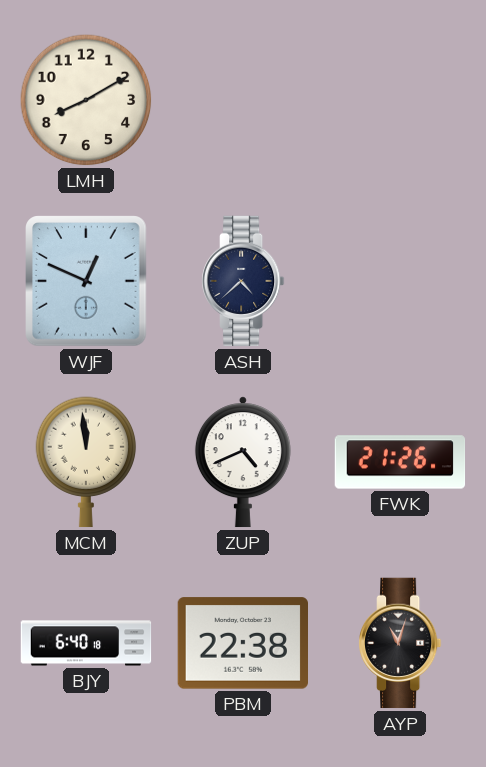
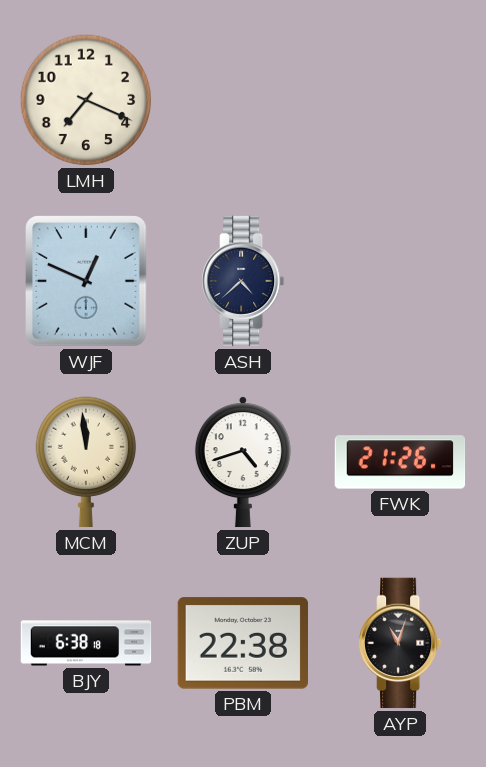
LMH: 8:10 -> 7:19 (86, 100)
ZUP: 4:41 -> 4:42 (243, 462)
BJY: 6:40 -> 6:38 (86, 643)
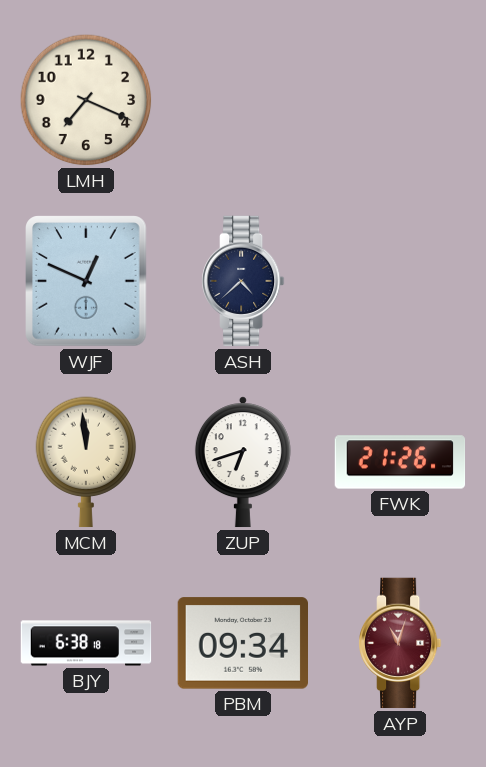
ZUP: 4:42 -> 6:42 (243, 462)
PBM: 22:38 -> 09:34 (243, 643)
AYP dial: black -> burgundy (401, 643)
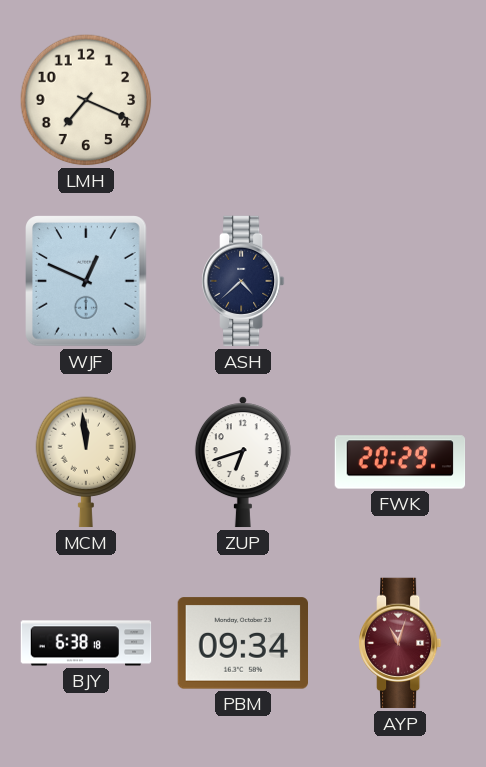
FWK: 21:26 -> 20:29 (400, 462)
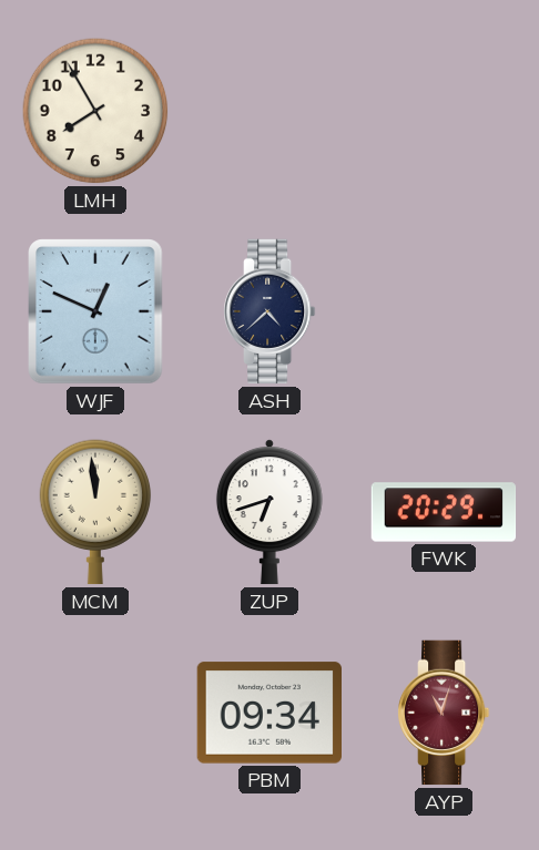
LMH: 7:19 -> 7:55 (95, 111)
BJY: 6:38 -> none (86, 643)
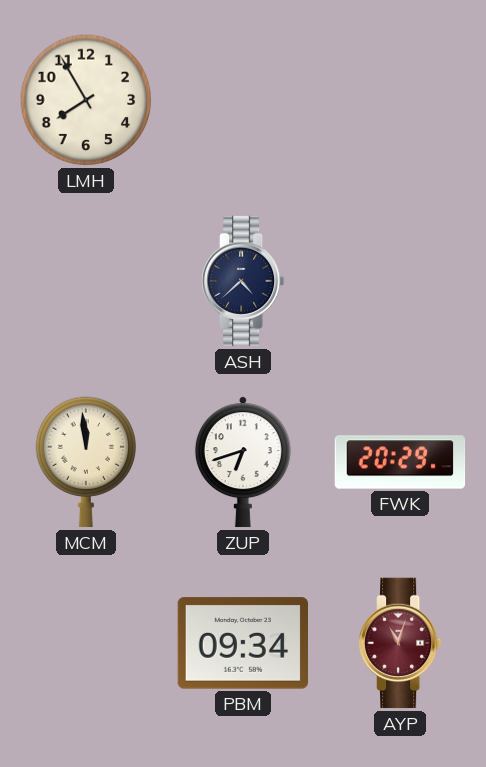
WJF: 12:49 -> none (96, 311)
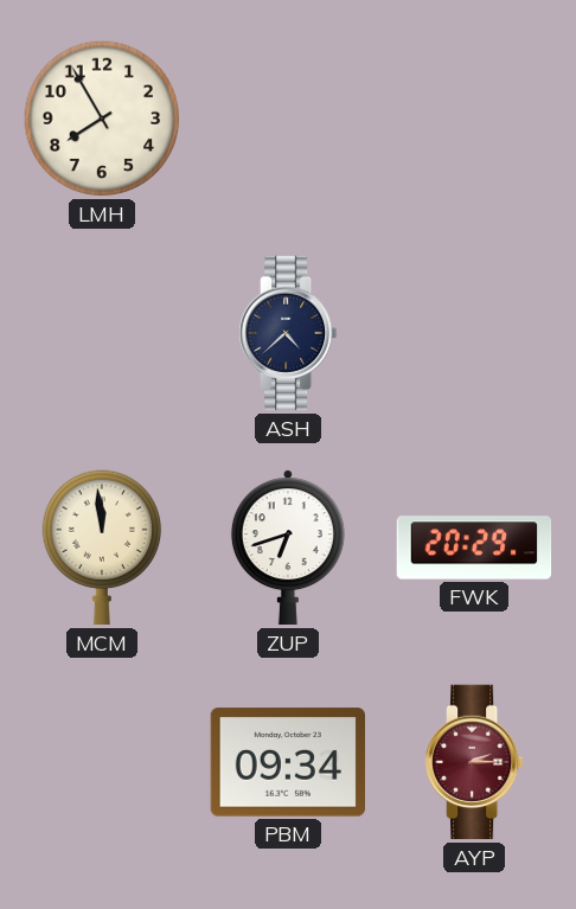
AYP: 11:03 -> 2:15 (475, 762)
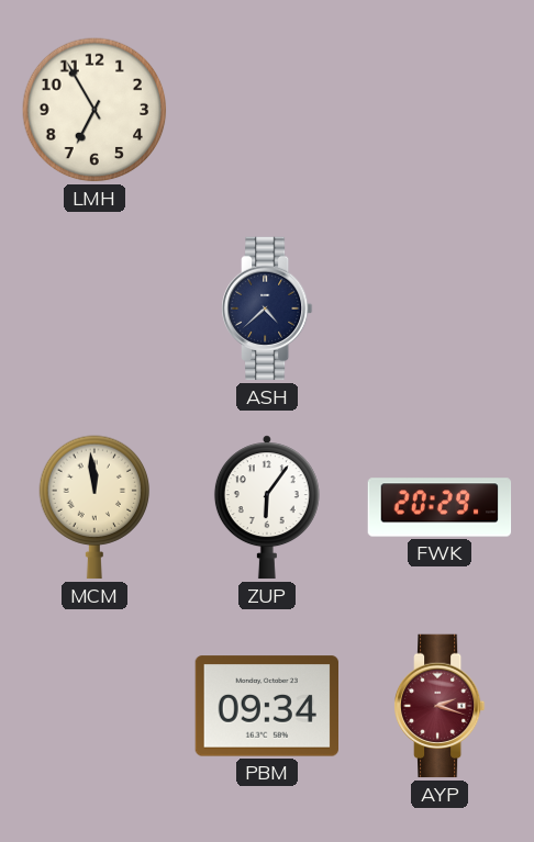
LMH: 7:55 -> 6:55 (94, 110)
ZUP: 6:42 -> 6:06 (267, 507)
AYP: 2:15 -> 2:18 (441, 706)
